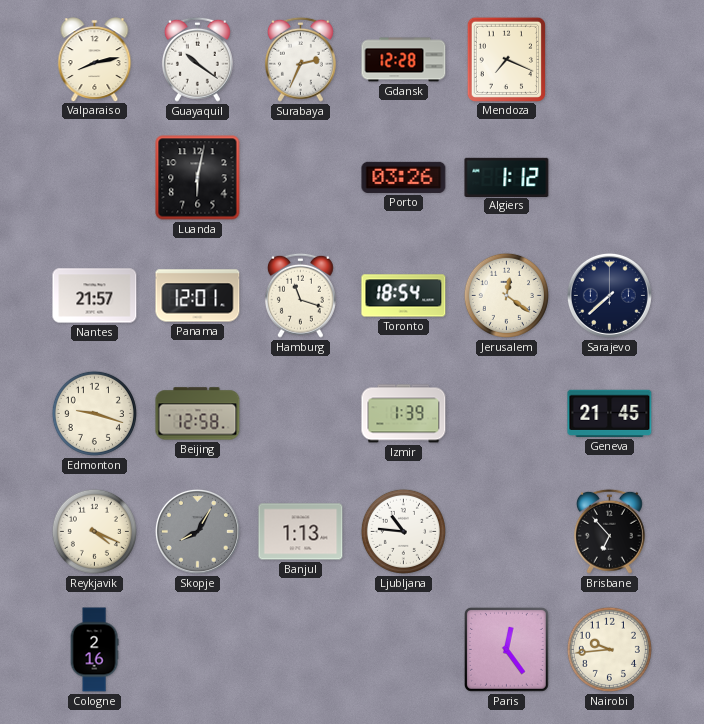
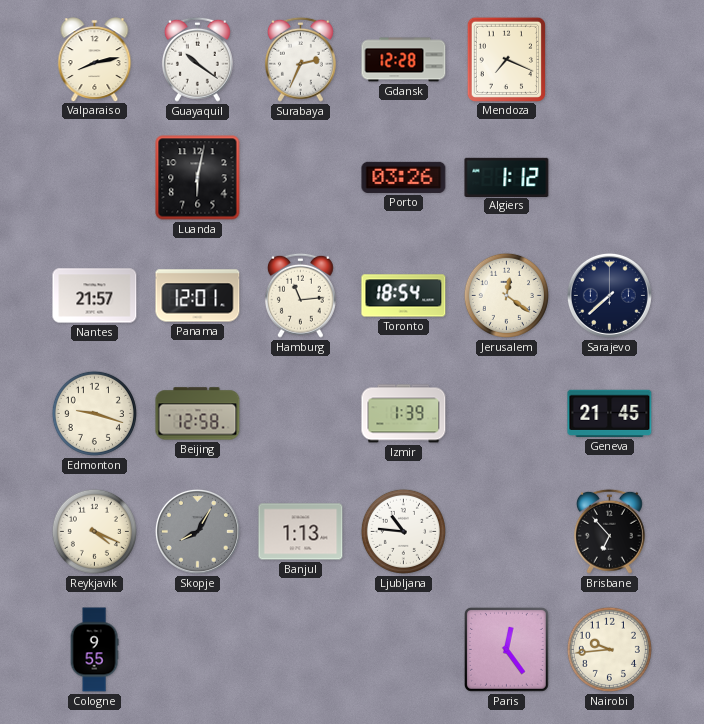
Hamburg: 11:18 -> 11:14 (300, 295)
Cologne: 2:16 -> 9:55 (94, 650)
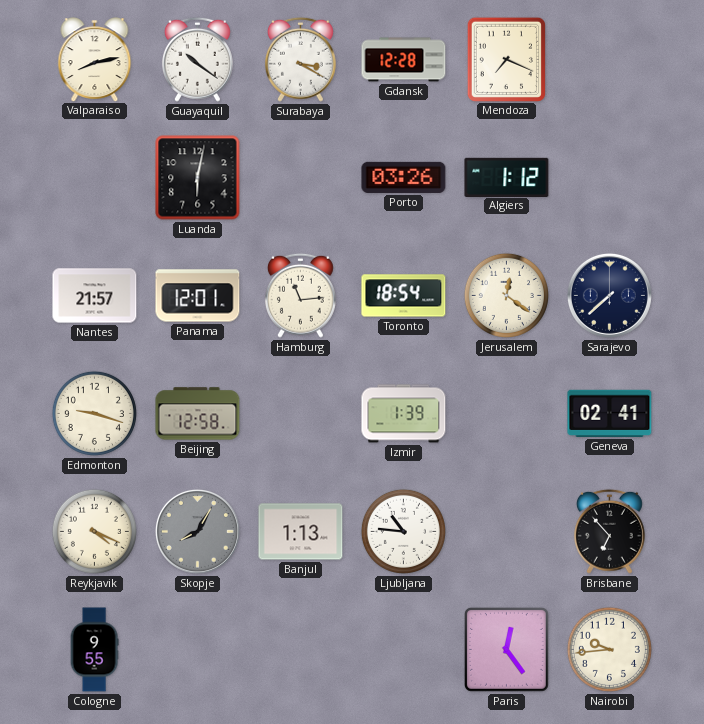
Surabaya: 2:34 -> 3:20 (300, 59)
Geneva: 21:45 -> 02:41 (610, 413)
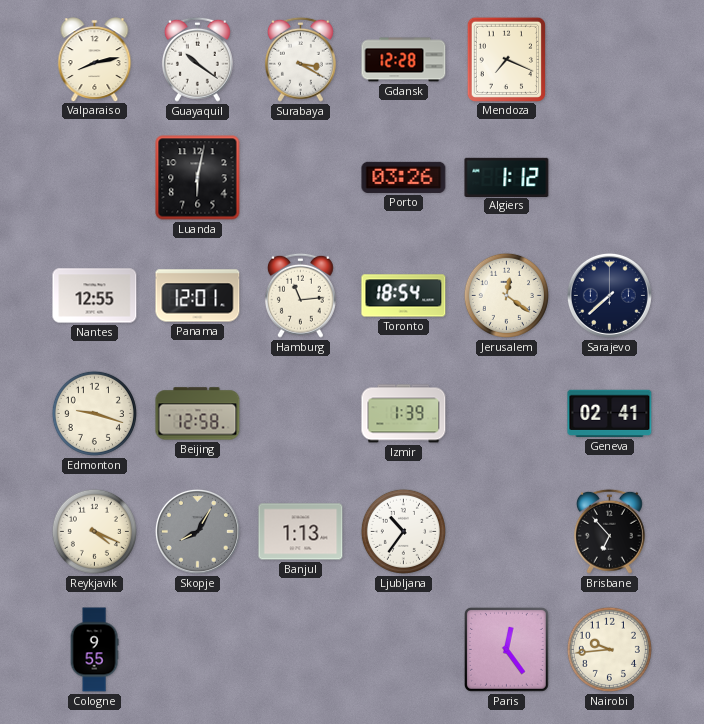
Nantes: 21:57 -> 12:55 (95, 296)
Ljubljana: 10:46 -> 10:36 (403, 531)
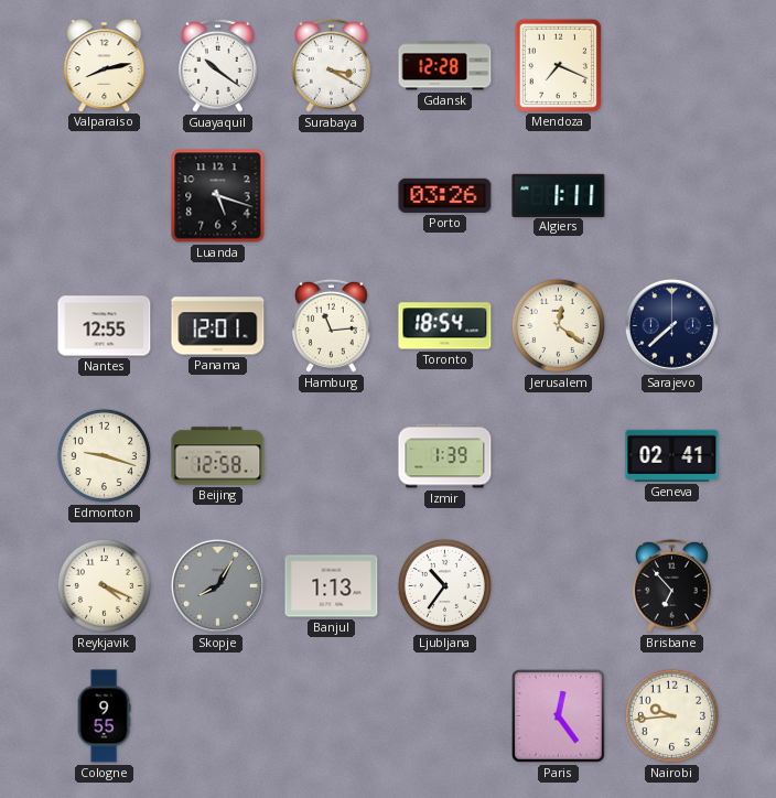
Luanda: 6:02 -> 5:18 (218, 196)
Algiers: 1:12 -> 1:11 (559, 195)
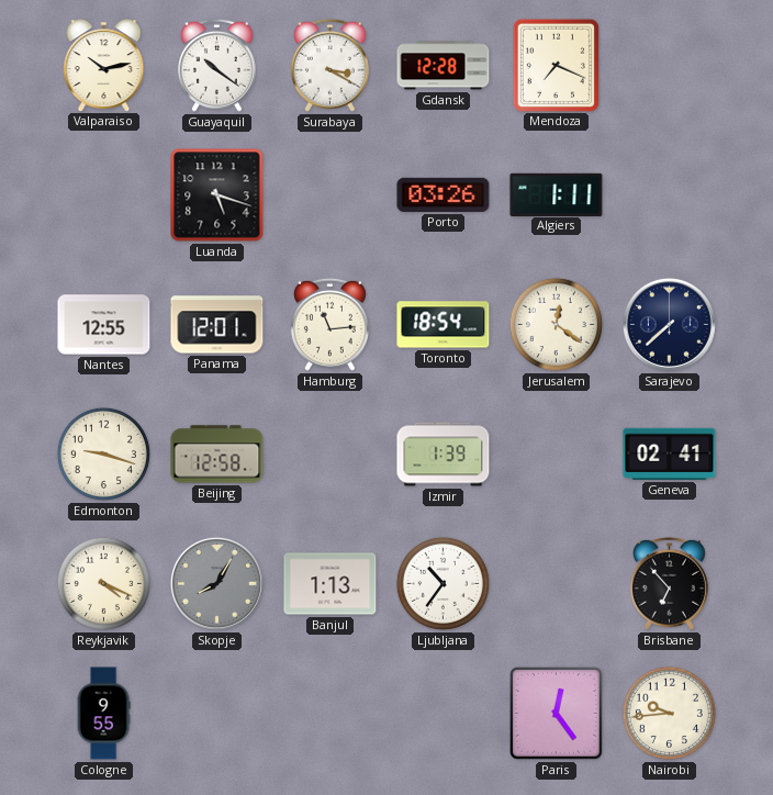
Valparaiso: 8:13 -> 10:13 (104, 65)
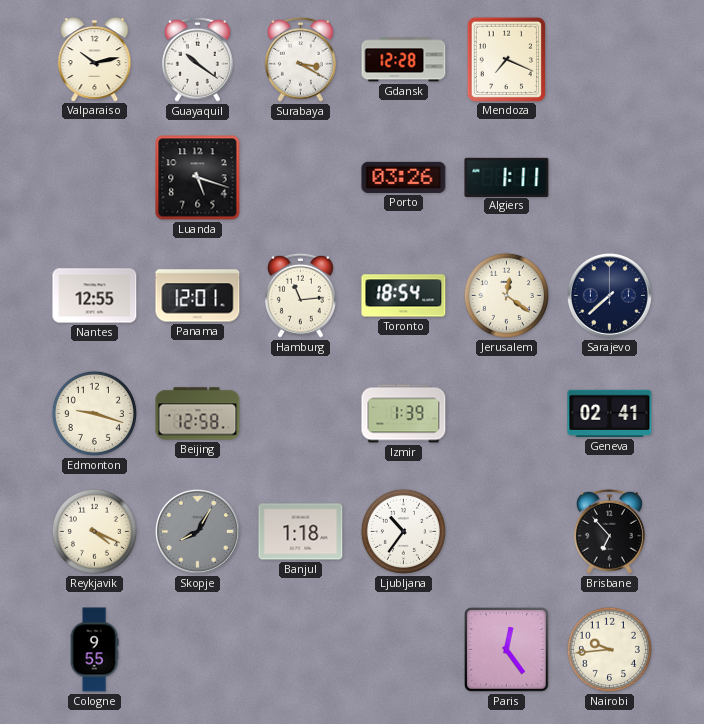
Banjul: 1:13 -> 1:18 (301, 532)
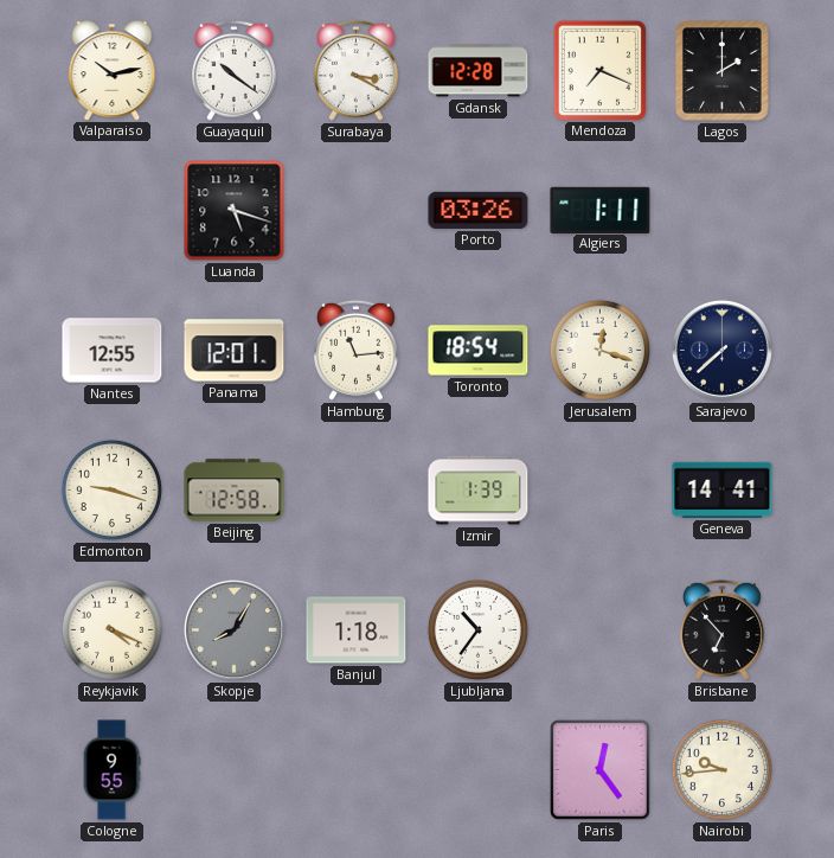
Lagos: none -> 2:00 (723, 71)
Jerusalem: 12:21 -> 12:18 (599, 350)
Geneva: 02:41 -> 14:41 (723, 489)
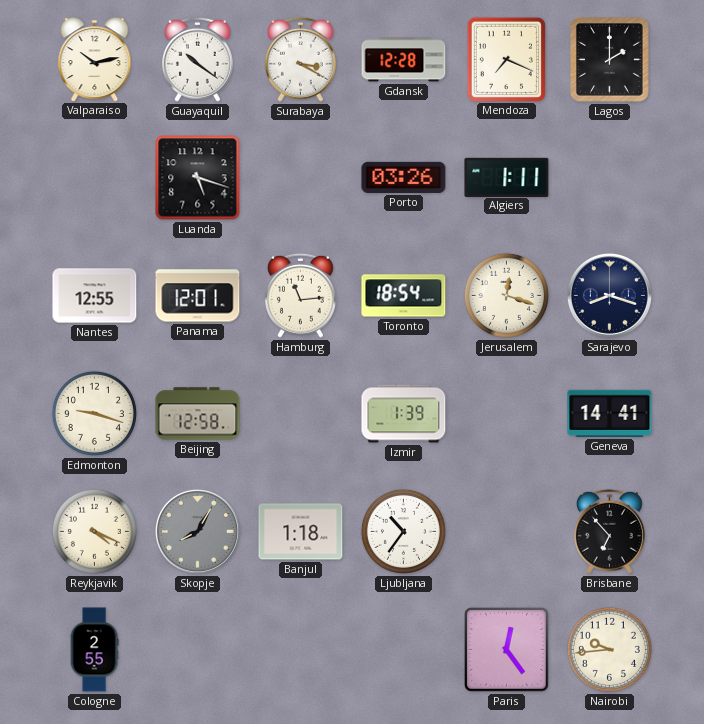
Sarajevo: 7:38 -> 8:18 (609, 295)
Cologne: 9:55 -> 2:55 (94, 650)
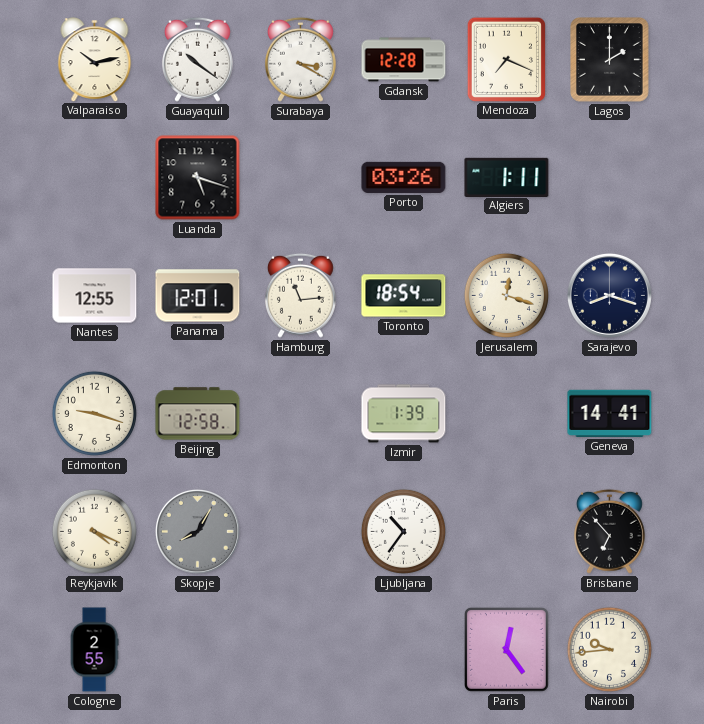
Banjul: 1:18 -> none (301, 532)
